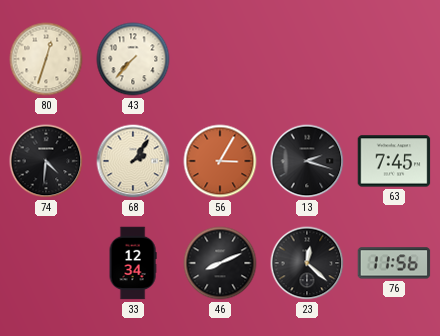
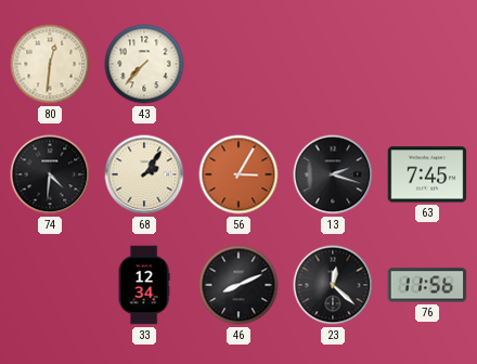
80: 12:33 -> 12:31 (50, 64)
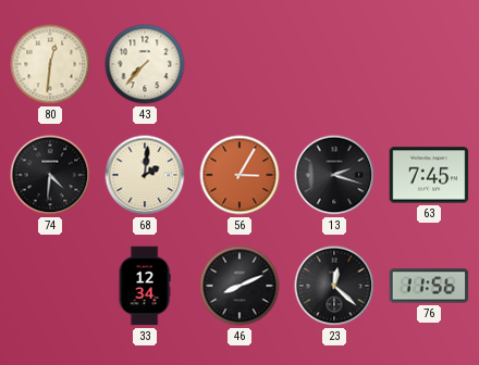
68: 2:06 -> 2:01 (145, 175)
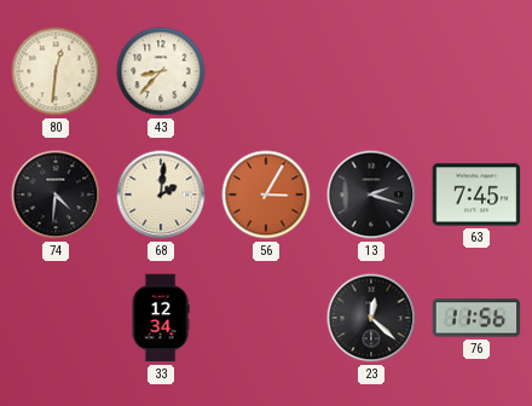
43: 7:37 -> 8:37 (161, 71)
46: 8:11 -> none (239, 286)
